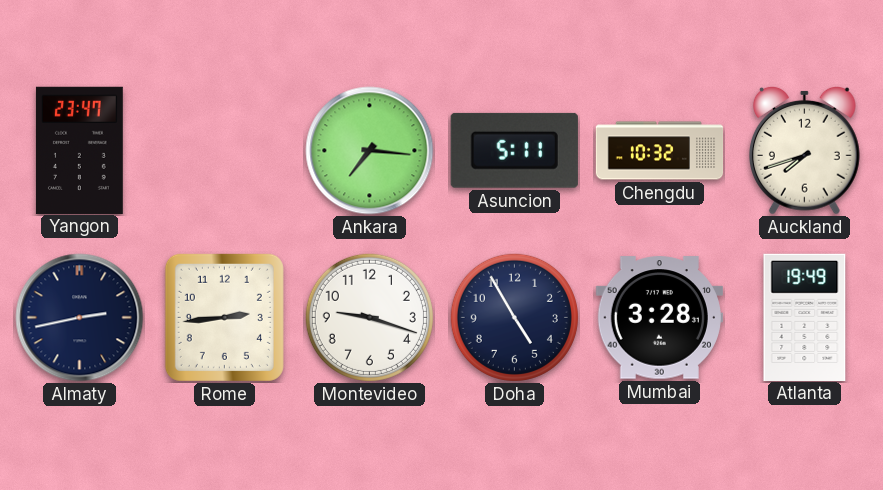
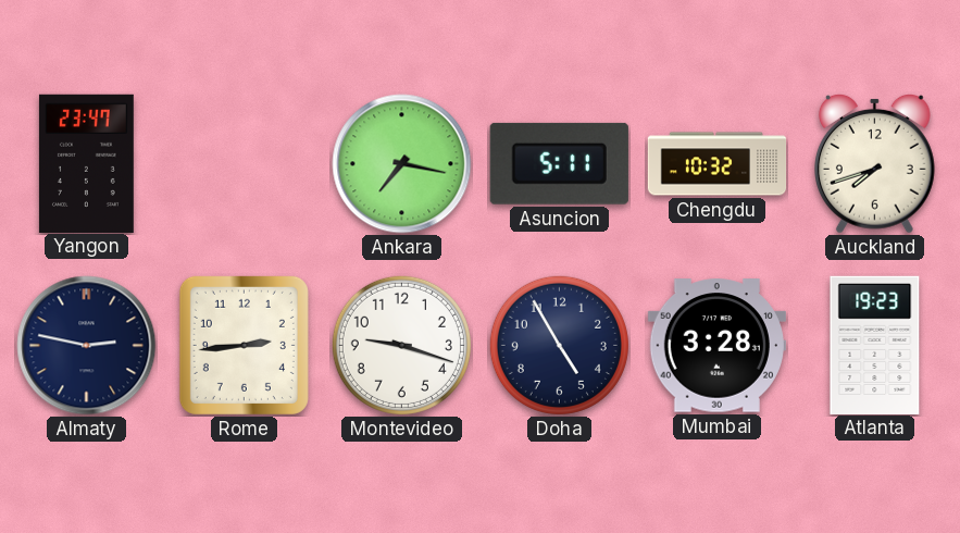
Ankara: 7:16 -> 7:17 (402, 164)
Almaty: 2:43 -> 2:47 (87, 346)
Atlanta: 19:49 -> 19:23 (875, 345)
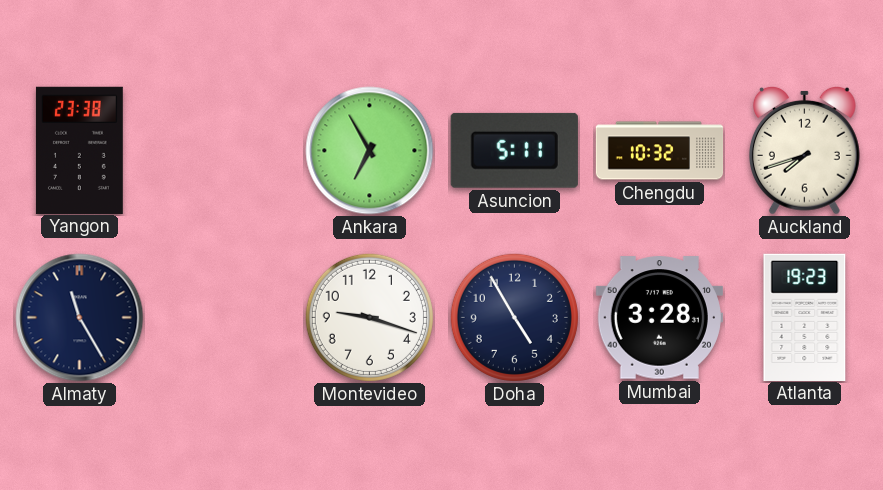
Yangon: 23:47 -> 23:38 (79, 150)
Ankara: 7:17 -> 6:55 (370, 151)
Almaty: 2:47 -> 11:25 (80, 318)
Rome: 2:44 -> none (244, 345)
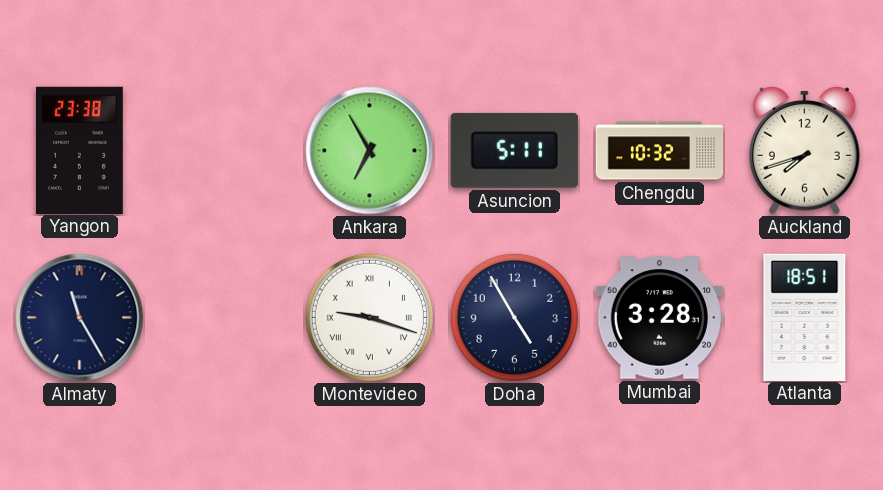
Montevideo numerals: Arabic -> Roman (369, 317)
Atlanta: 19:23 -> 18:51 (805, 317)
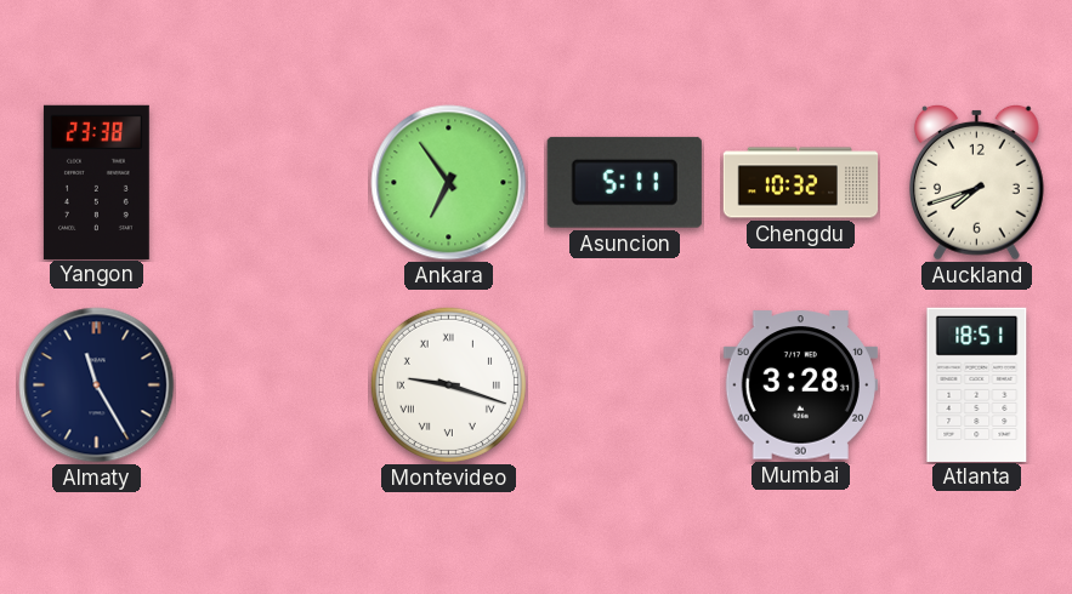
Ankara: 6:55 -> 6:54 (449, 183)
Doha: 4:55 -> none (514, 317)
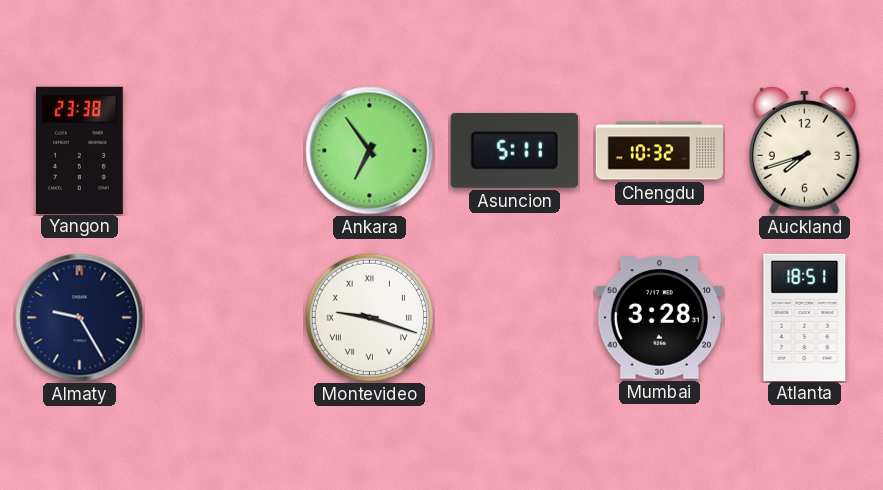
Almaty: 11:25 -> 9:25 (80, 318)
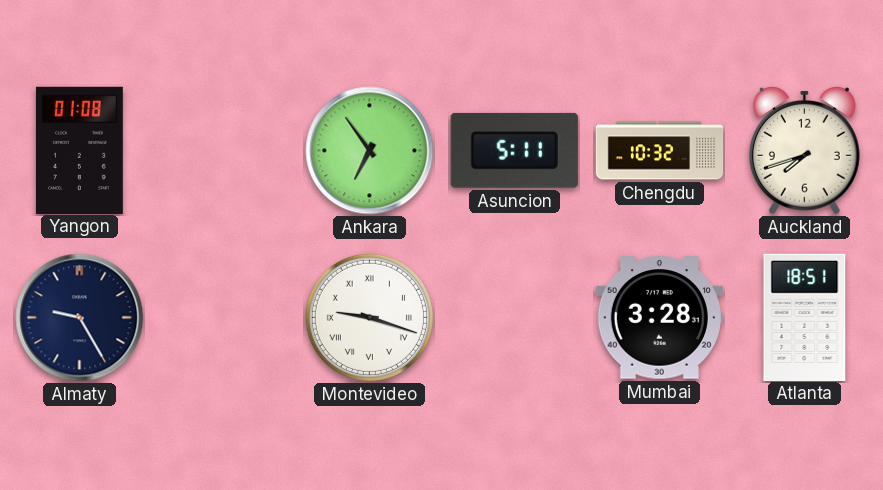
Yangon: 23:38 -> 01:08 (79, 150)
